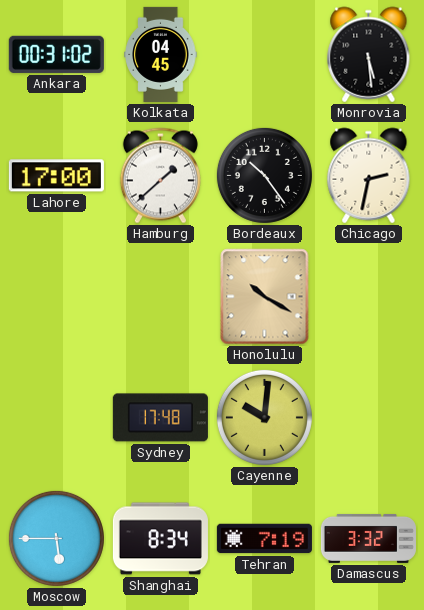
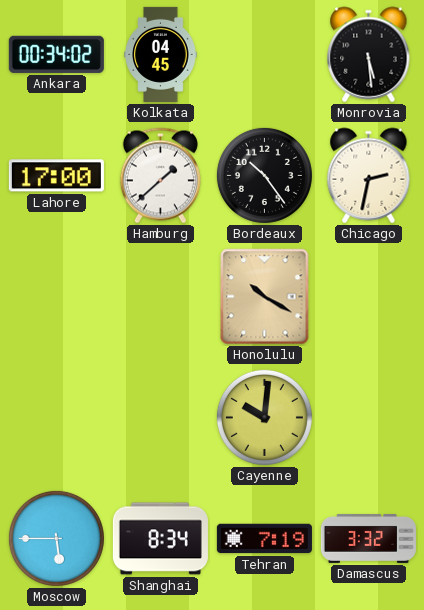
Ankara: 00:31 -> 00:34 (56, 54)
Sydney: 17:48 -> none (160, 418)
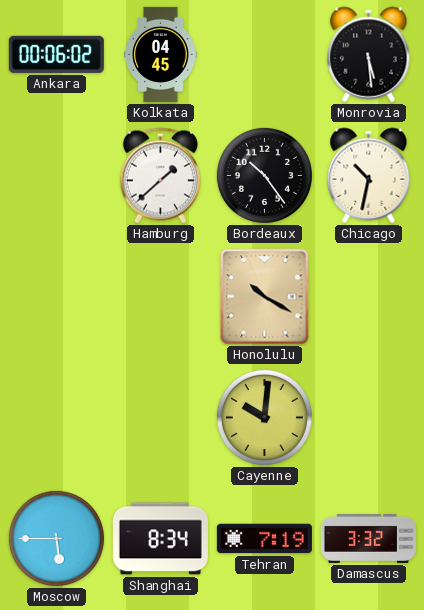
Ankara: 00:34 -> 00:06 (56, 54)
Lahore: 17:00 -> none (56, 176)
Chicago: 2:32 -> 10:32 (369, 176)
